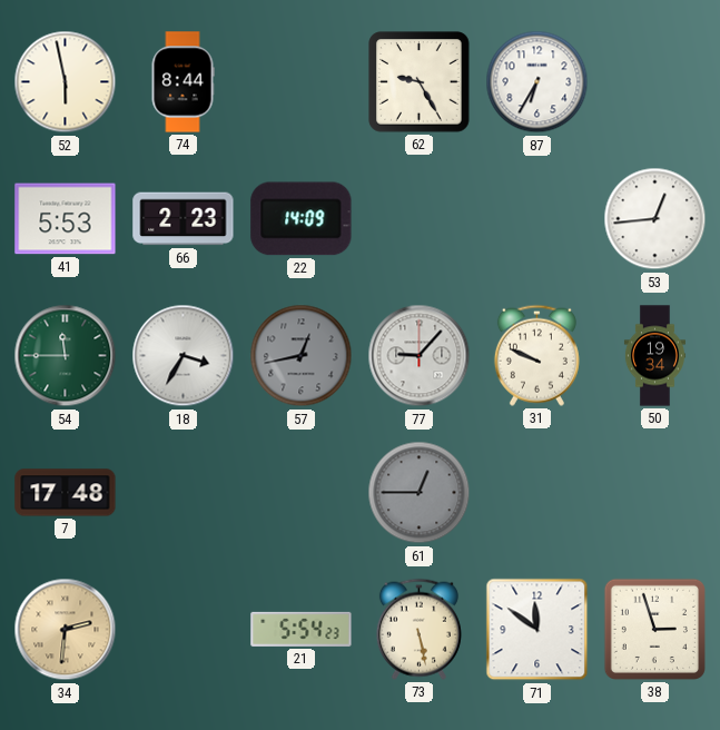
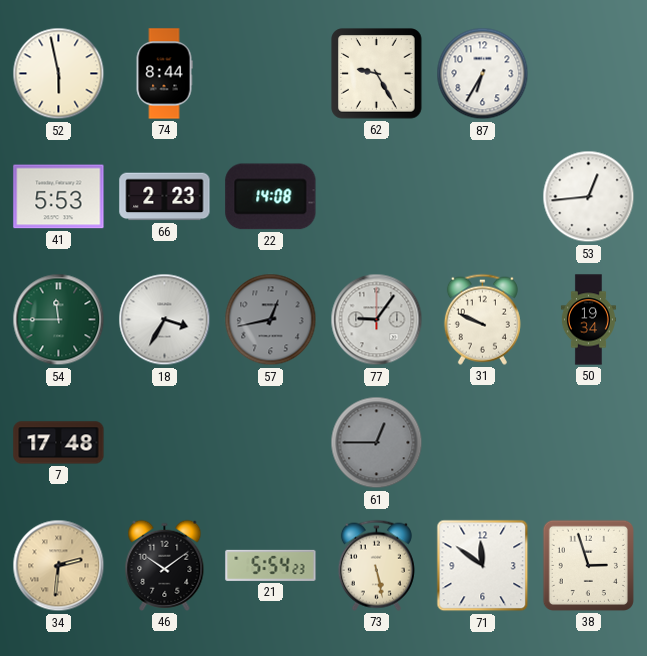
22: 14:09 -> 14:08 (271, 197)
77: 9:07 -> 9:06 (377, 320)
46: none -> 10:09 (165, 565)
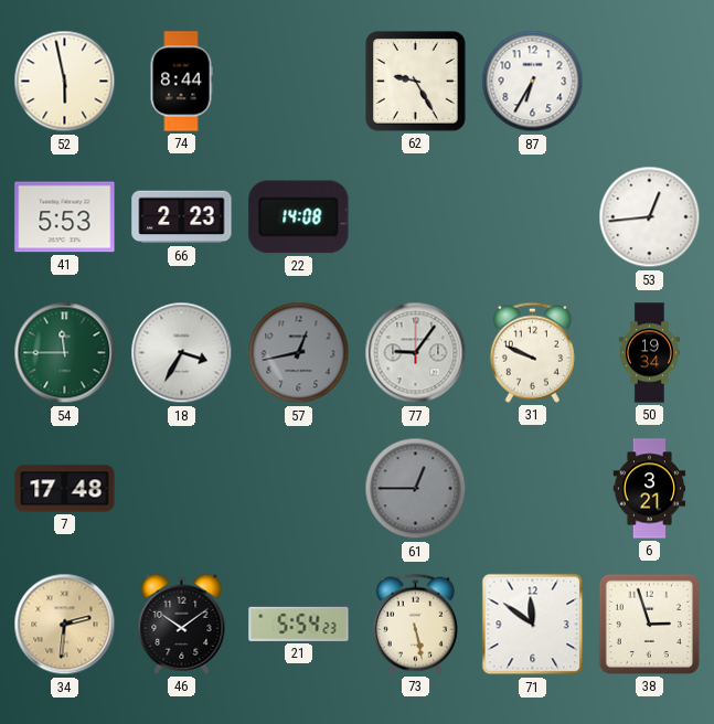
6: none -> 3:21 (650, 489)
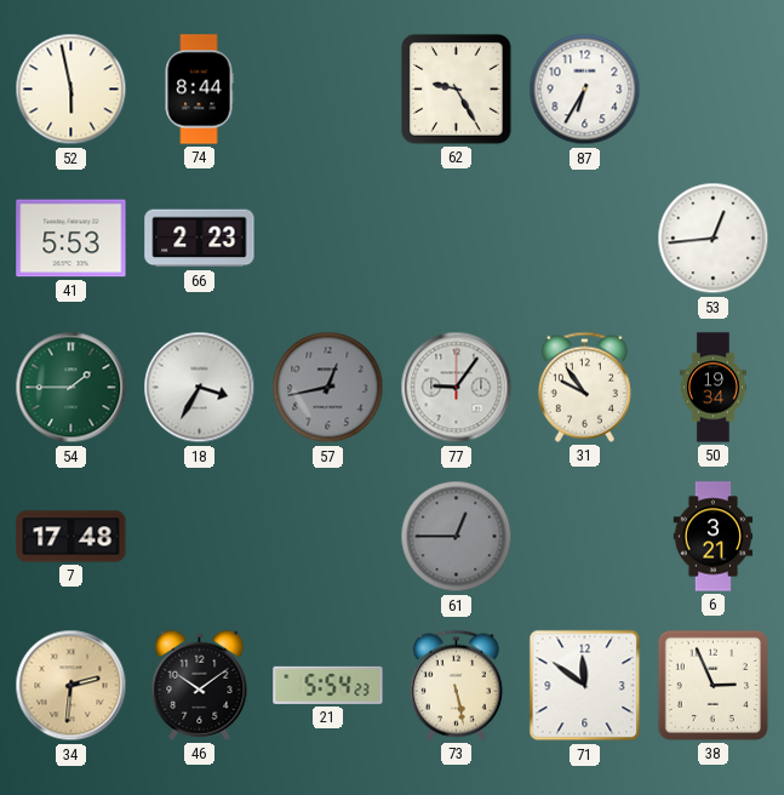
22: 14:08 -> none (299, 217)
54: 11:45 -> 1:45 (71, 388)
31: 9:49 -> 9:54 (584, 387)
38: 2:57 -> 2:56 (713, 685)
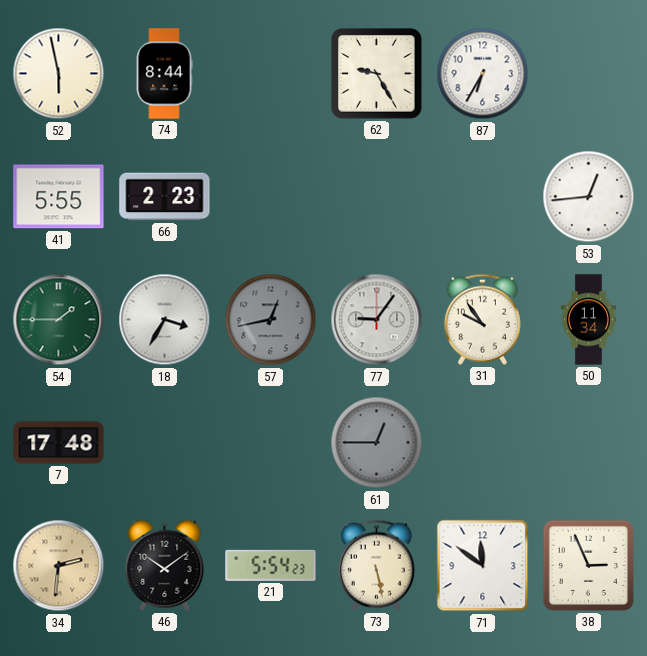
41: 5:53 -> 5:55 (59, 197)
50: 19:34 -> 11:34 (588, 320)
6: 3:21 -> none (714, 537)
